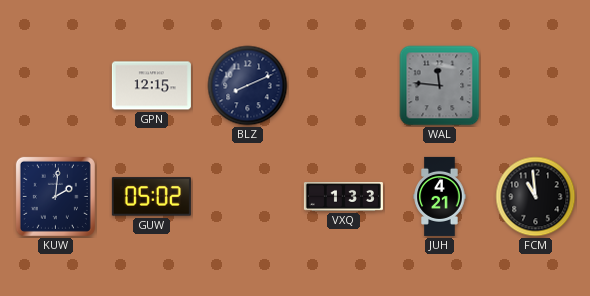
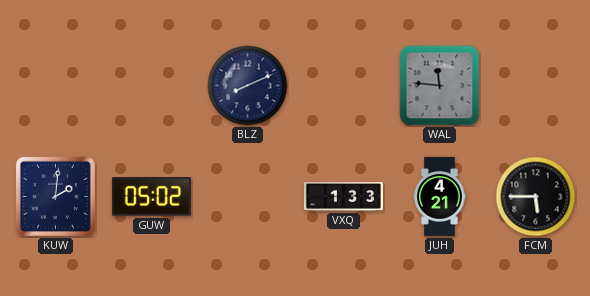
GPN: 12:15 -> none (151, 86)
FCM: 10:59 -> 5:45 (536, 197)
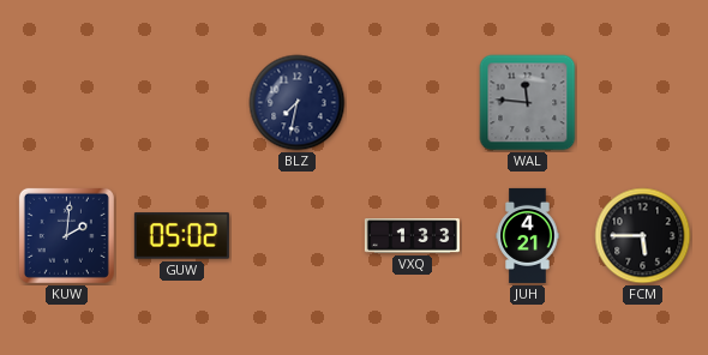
BLZ: 8:11 -> 7:32 (298, 103)
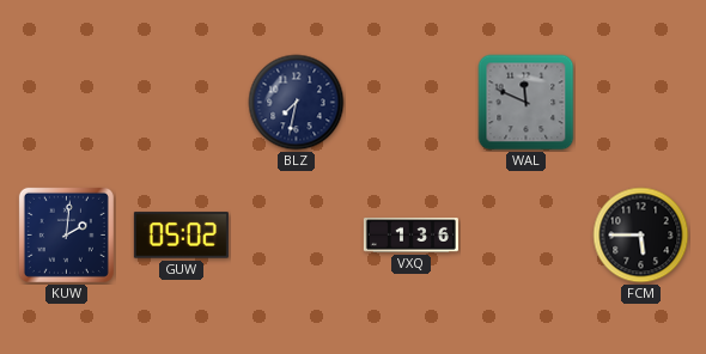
WAL: 11:46 -> 11:49 (527, 103)
VXQ: 1:33 -> 1:36 (410, 236)
JUH: 4:21 -> none (528, 235)
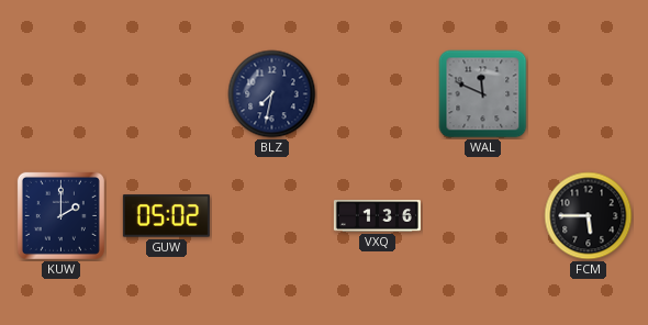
KUW: 2:01 -> 2:00 (60, 215)
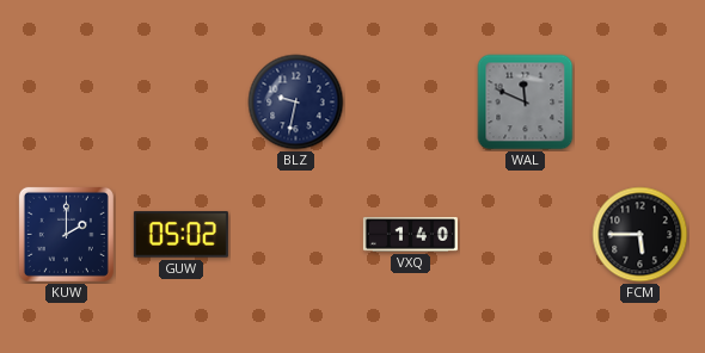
BLZ: 7:32 -> 9:32 (296, 103)
VXQ: 1:36 -> 1:40 (410, 235)
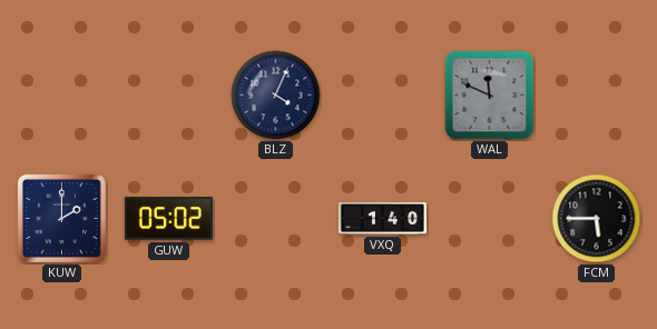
BLZ: 9:32 -> 4:04 (276, 96)
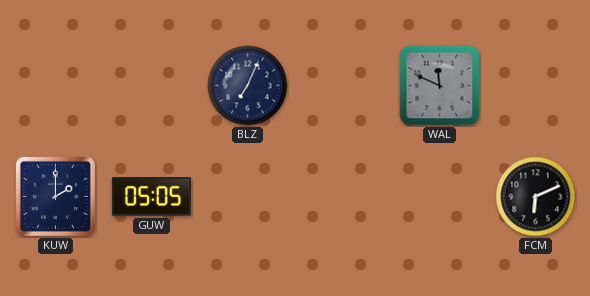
BLZ: 4:04 -> 7:04 (248, 86)
GUW: 05:02 -> 05:05 (151, 197)
VXQ: 1:40 -> none (382, 219)
FCM: 5:45 -> 6:11 (536, 197)
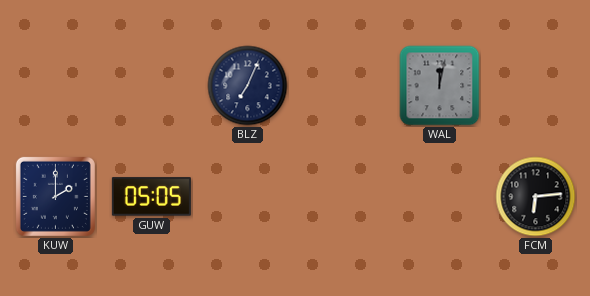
WAL: 11:49 -> 12:02 (440, 86)
FCM: 6:11 -> 6:14 (536, 197)
